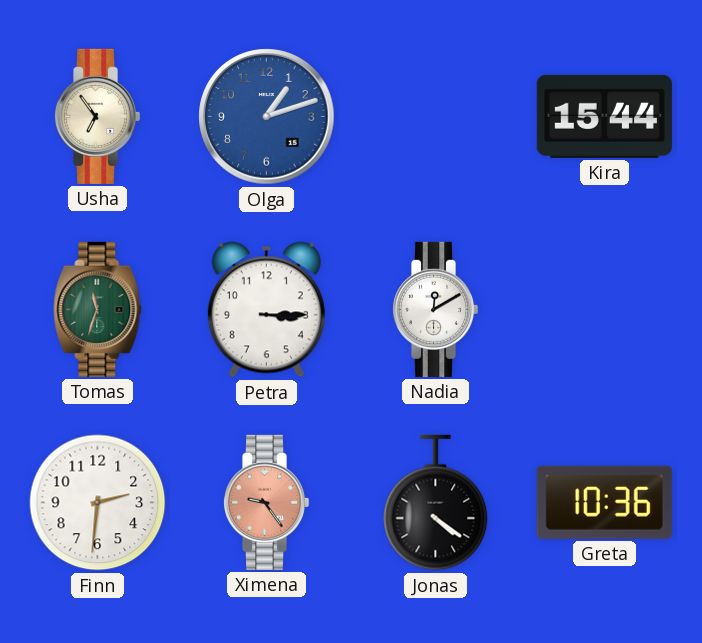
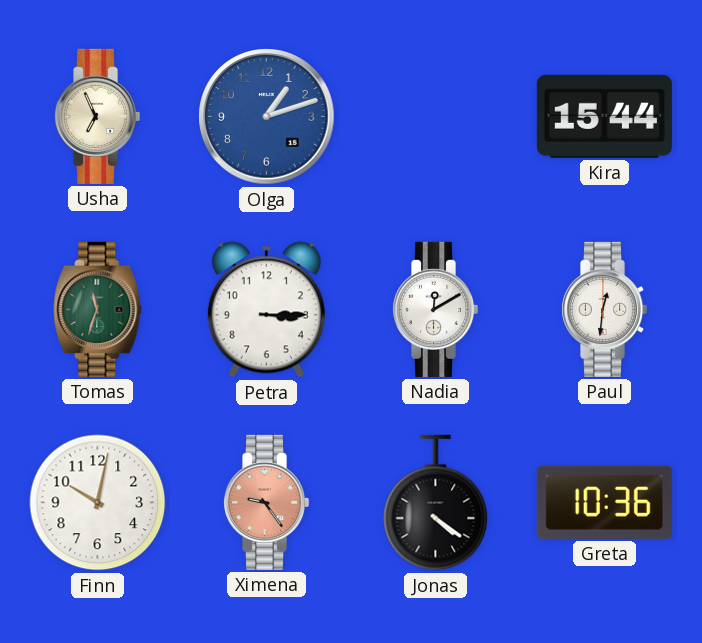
Usha: 6:54 -> 6:56 (97, 116)
Paul: none -> 12:31 (604, 309)
Finn: 2:31 -> 10:02 (98, 503)
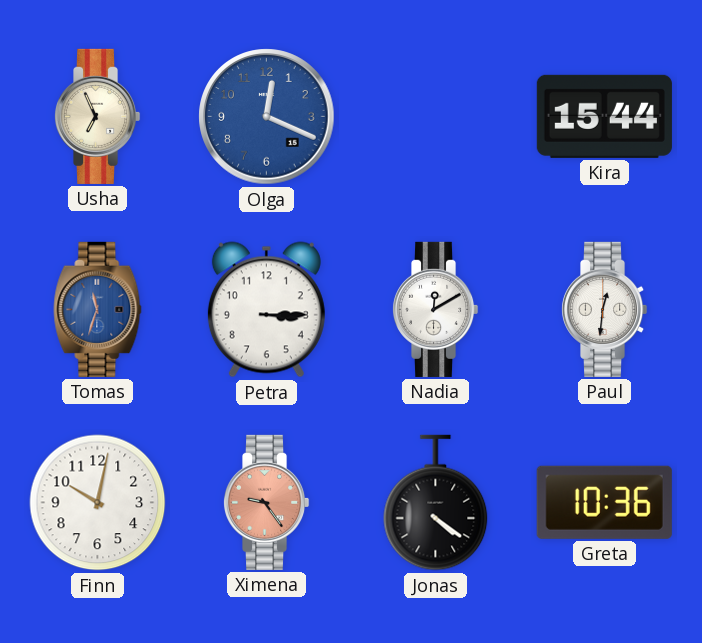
Olga: 1:12 -> 12:19 (267, 117)
Tomas dial: green -> blue (98, 309)
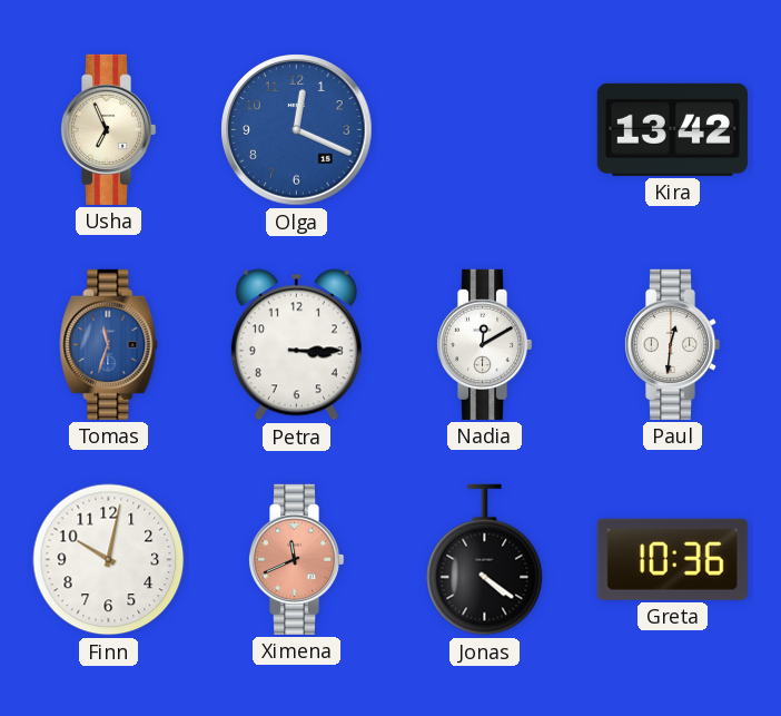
Kira: 15:44 -> 13:42 (672, 129)
Ximena: 9:24 -> 11:41 (296, 559)
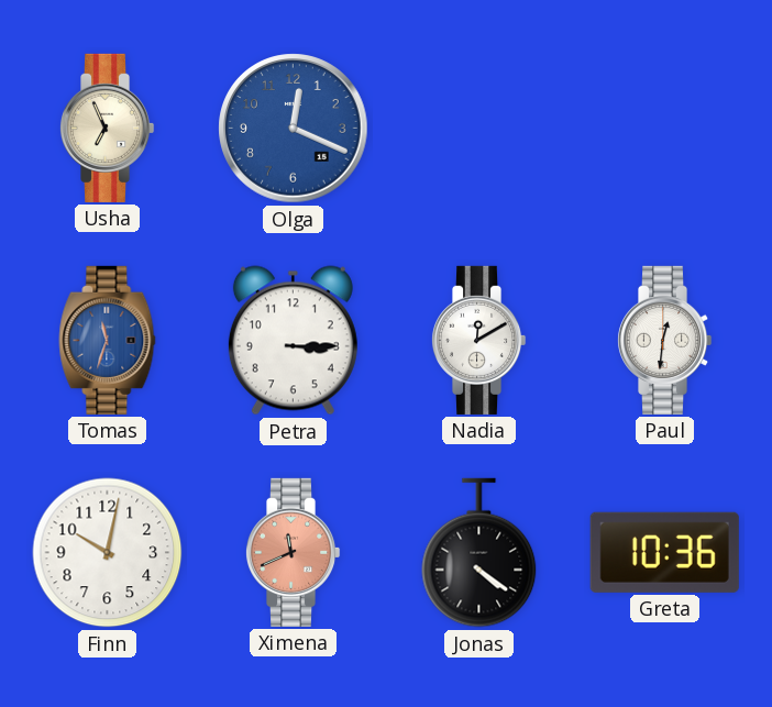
Kira: 13:42 -> none (672, 129)
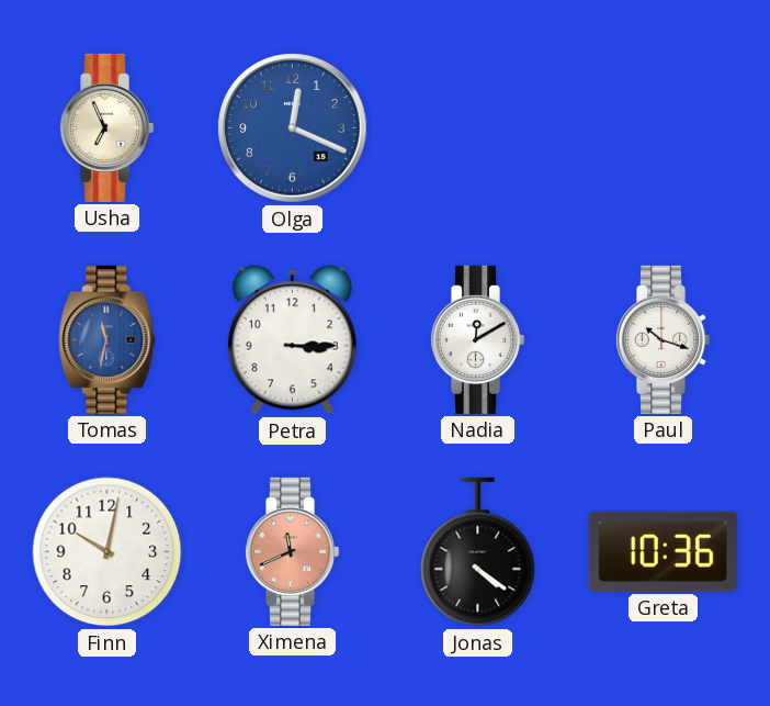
Tomas: 11:33 -> 11:32 (107, 339)
Paul: 12:31 -> 10:18 (663, 339)
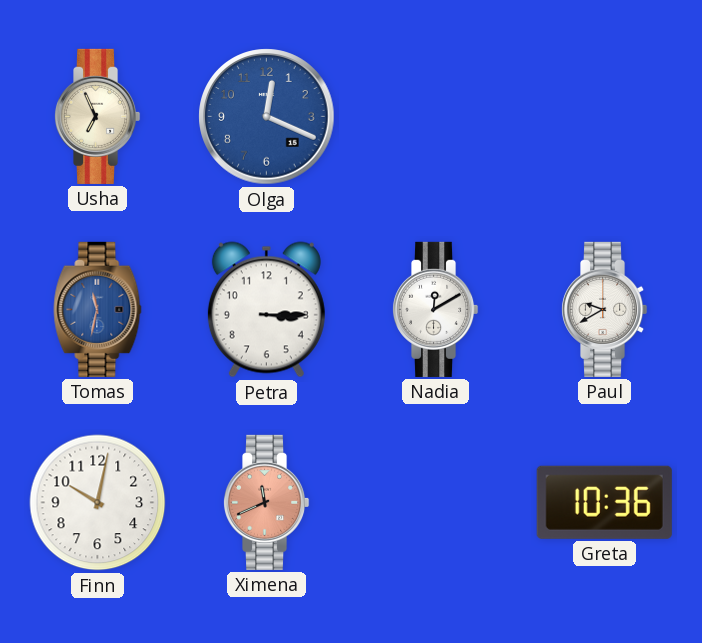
Paul: 10:18 -> 9:40 (604, 309)
Jonas: 4:21 -> none (478, 552)
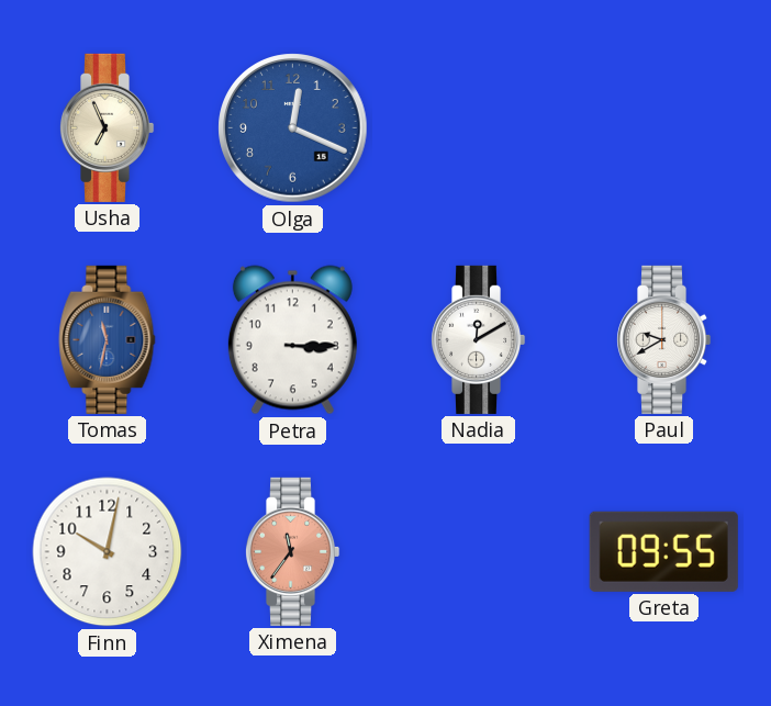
Ximena: 11:41 -> 11:36 (292, 551)
Greta: 10:36 -> 09:55 (663, 551)
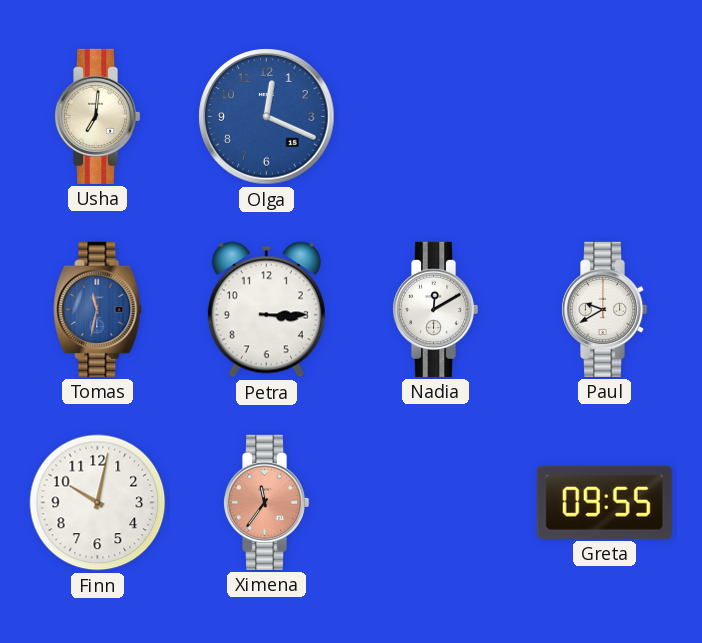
Usha: 6:56 -> 7:01 (97, 116)
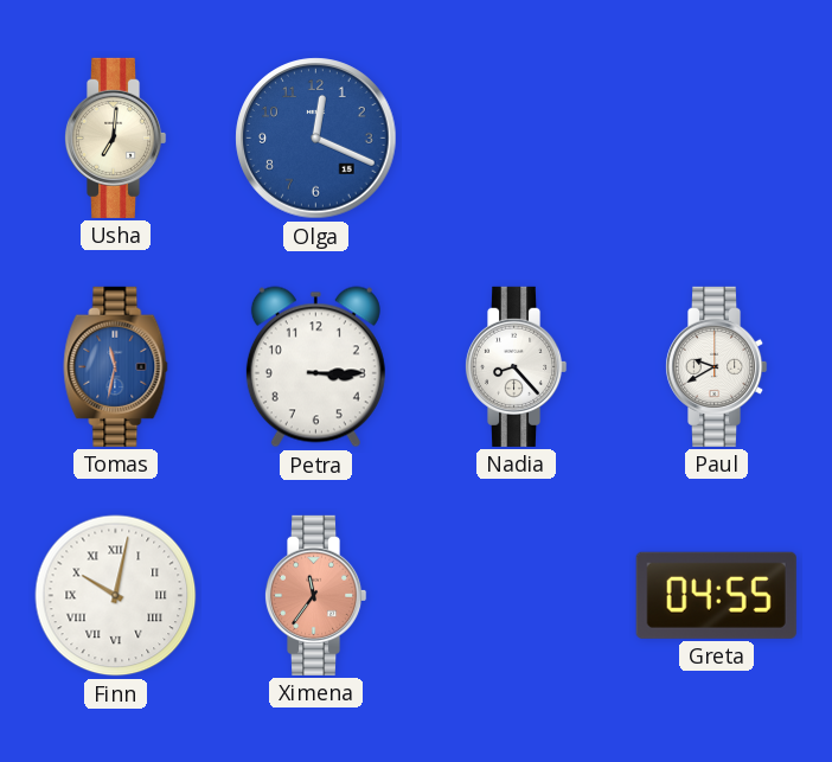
Nadia: 12:10 -> 8:23 (516, 366)
Finn numerals: Arabic -> Roman (116, 596)
Greta: 09:55 -> 04:55 (716, 595)
